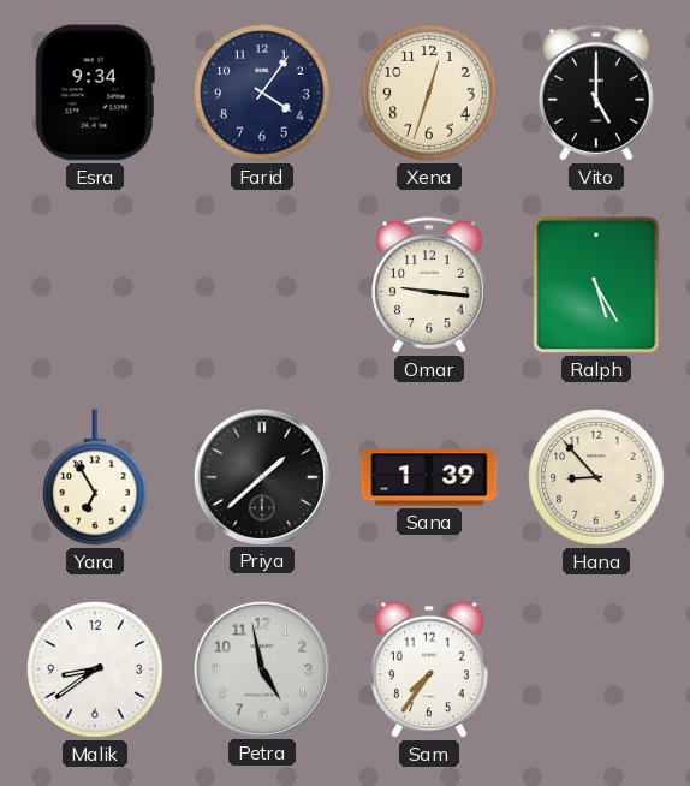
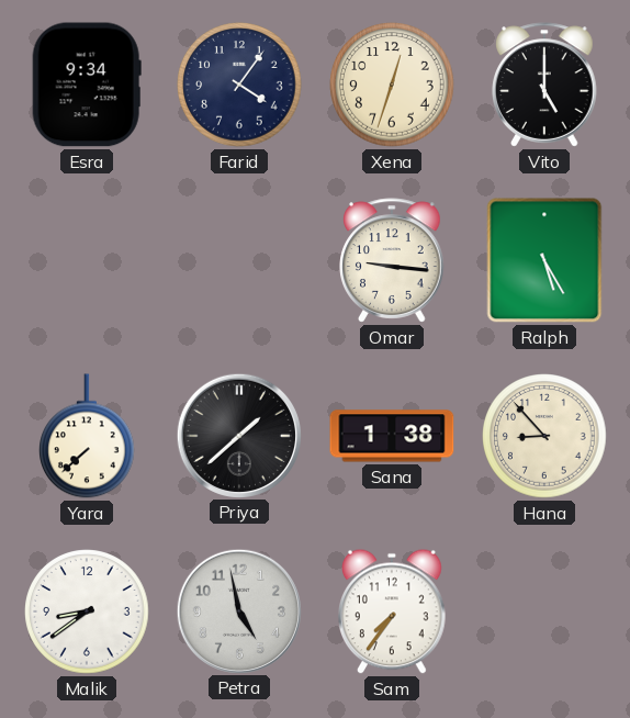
Yara: 6:55 -> 7:38 (88, 436)
Sana: 1:39 -> 1:38 (392, 436)
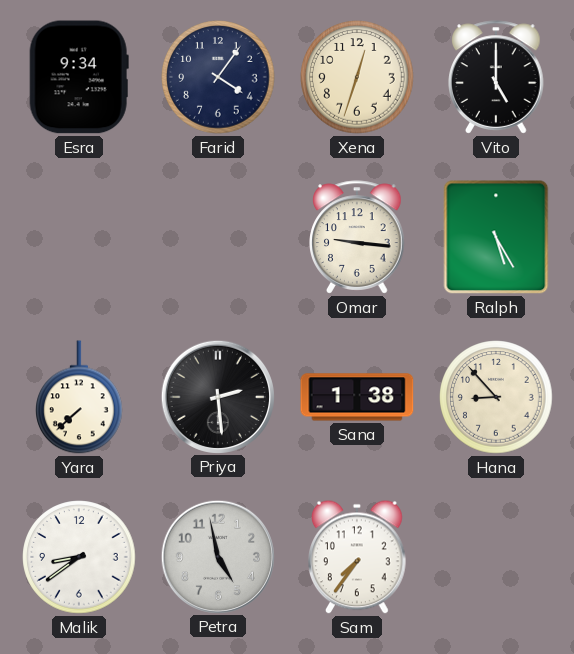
Priya: 1:38 -> 2:29 (217, 396)
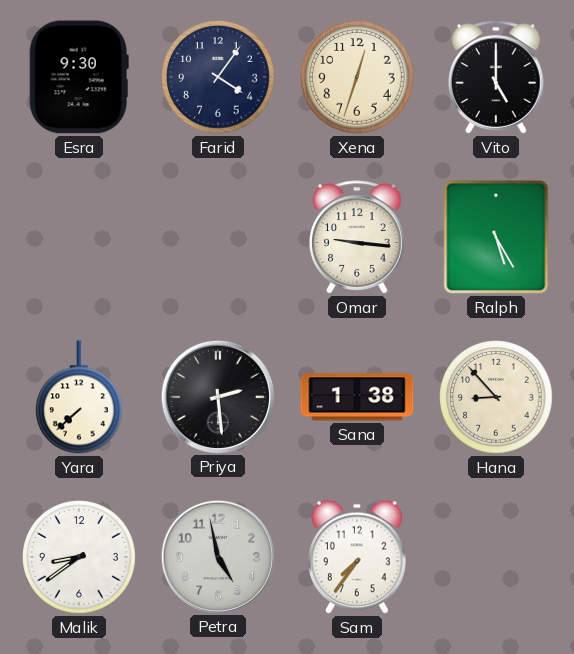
Esra: 9:34 -> 9:30 (79, 77)
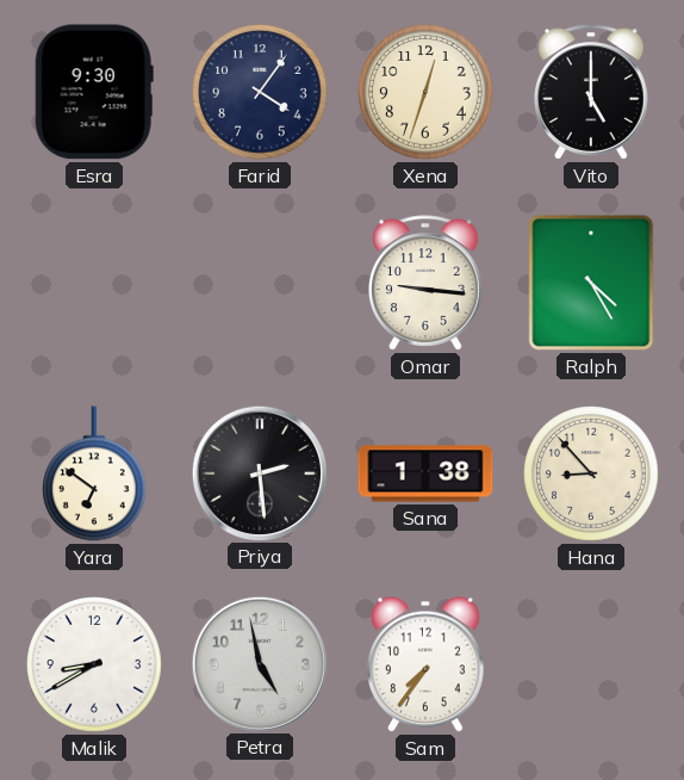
Ralph: 5:25 -> 4:25 (591, 283)
Yara: 7:38 -> 6:51 (95, 473)
Malik: 8:39 -> 8:40 (94, 664)
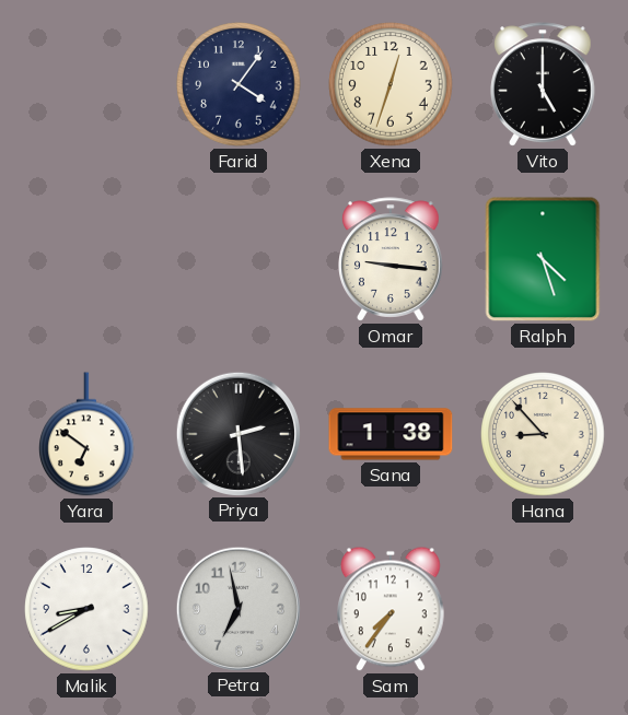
Esra: 9:30 -> none (94, 92)
Ralph: 4:25 -> 4:27 (543, 259)
Petra: 4:58 -> 6:58 (237, 608)
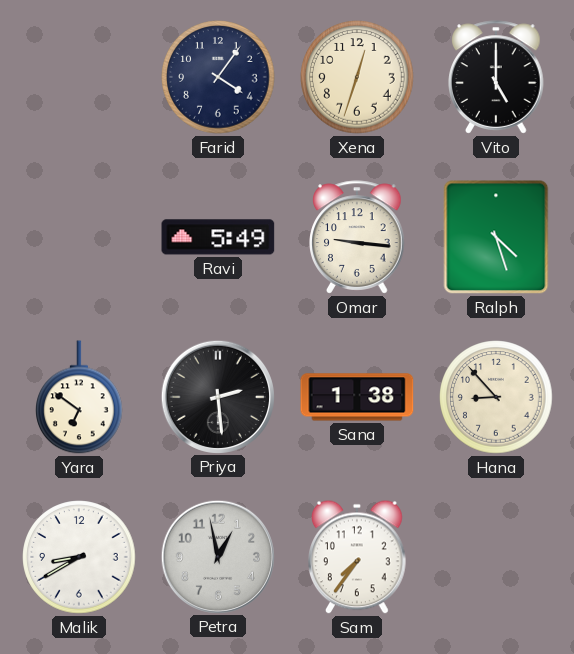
Ravi: none -> 5:49 (218, 237)
Petra: 6:58 -> 12:58 (217, 556)
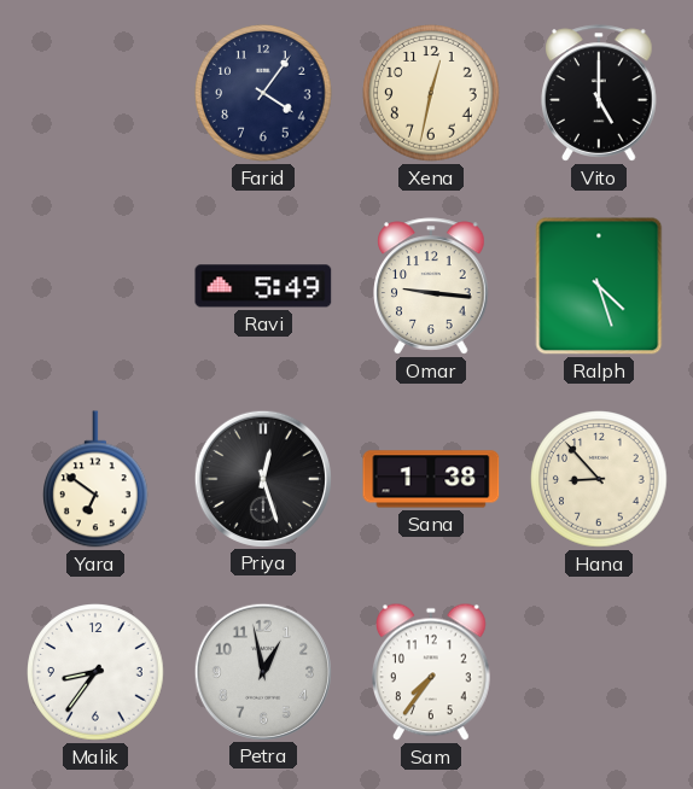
Xena: 12:33 -> 12:32 (431, 93)
Priya: 2:29 -> 12:27 (262, 478)
Malik: 8:40 -> 8:36 (95, 672)
